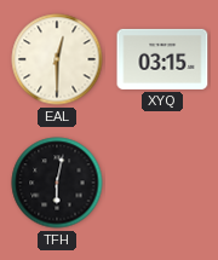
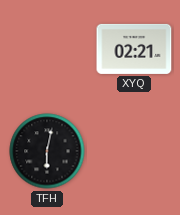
EAL: 12:30 -> none (57, 59)
XYQ: 03:15 -> 02:21 (134, 49)
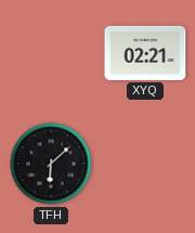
TFH: 6:02 -> 6:08 (51, 164)
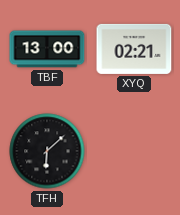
TBF: none -> 13:00 (47, 49)
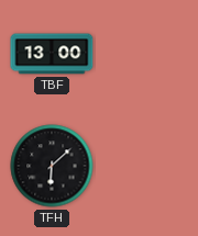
XYQ: 02:21 -> none (134, 49)
